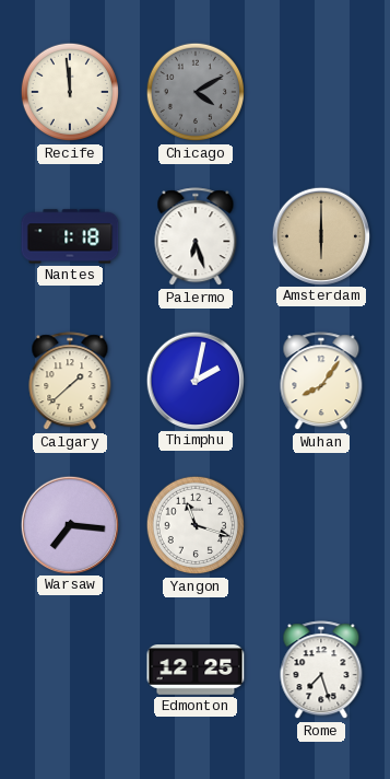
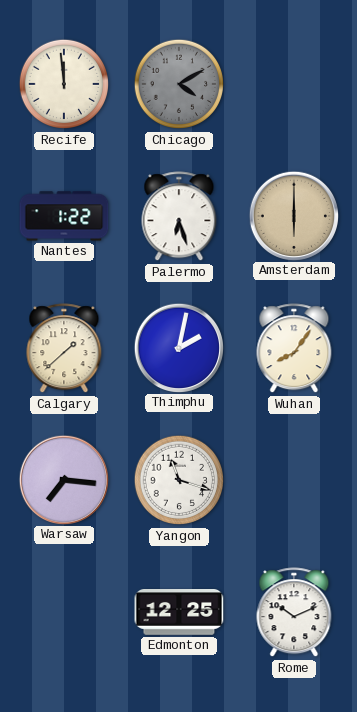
Nantes: 1:18 -> 1:22 (64, 216)
Rome: 7:27 -> 10:11 (294, 613)
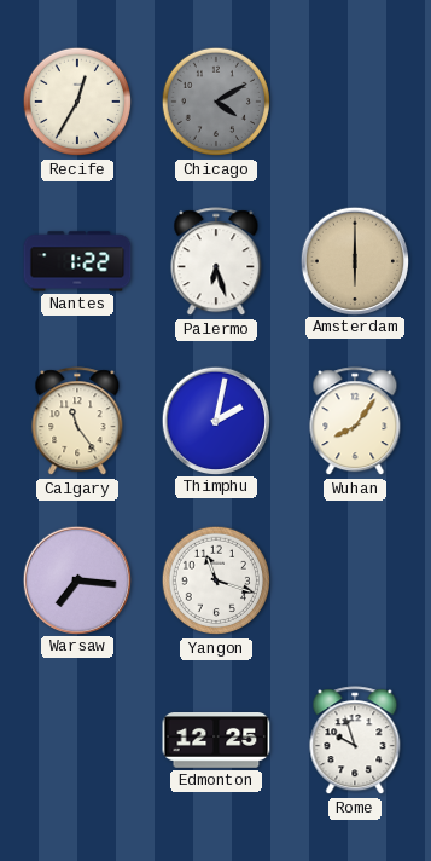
Recife: 11:59 -> 12:35 (77, 102)
Calgary: 1:38 -> 11:24 (77, 422)
Rome: 10:11 -> 9:57 (355, 741)
